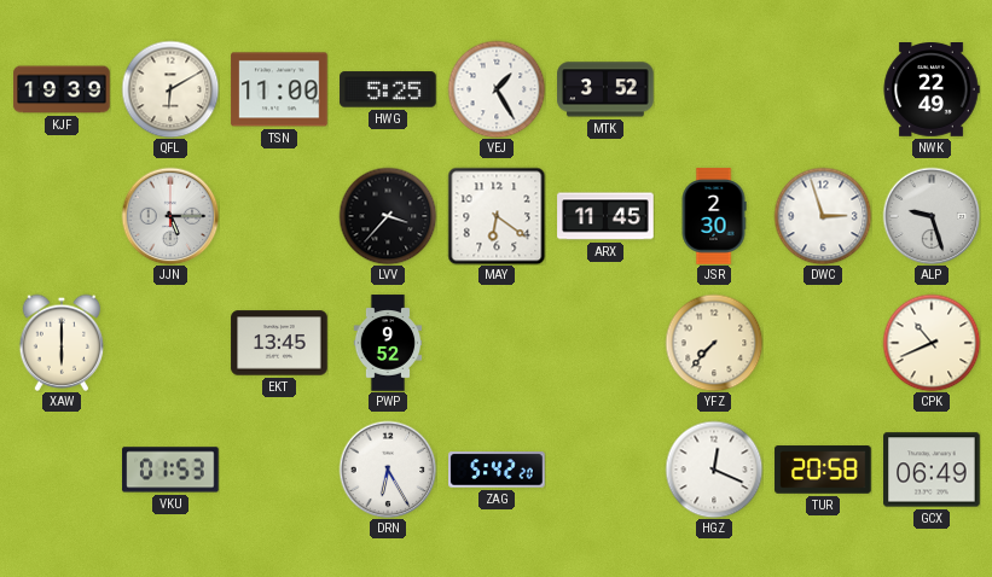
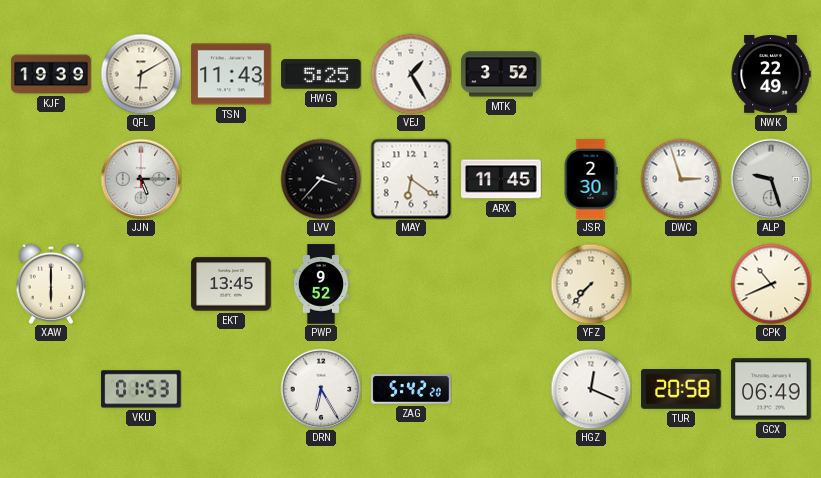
TSN: 11:00 -> 11:43 (231, 74)
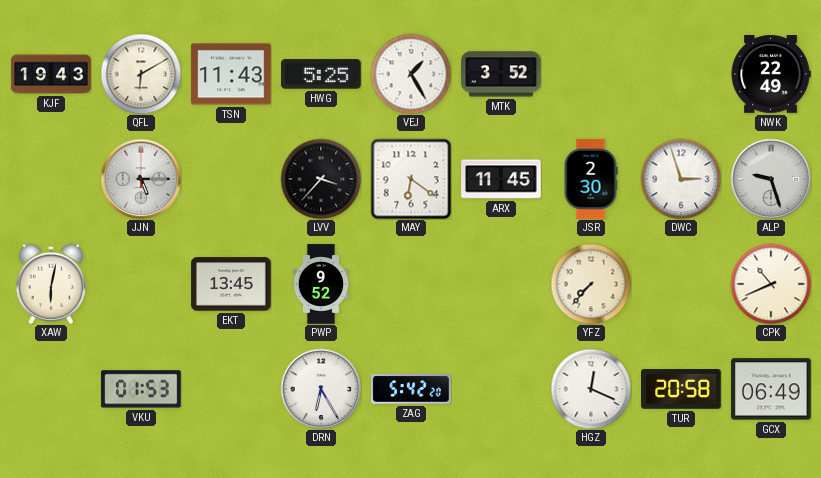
KJF: 19:39 -> 19:43 (51, 74)
XAW: 6:00 -> 6:02 (51, 284)
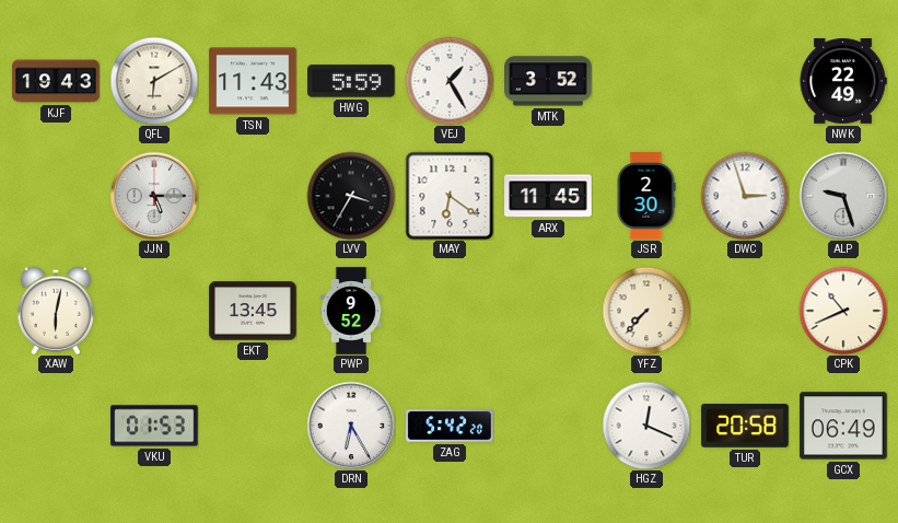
HWG: 5:25 -> 5:59 (351, 81)
LVV: 3:37 -> 3:35 (351, 196)
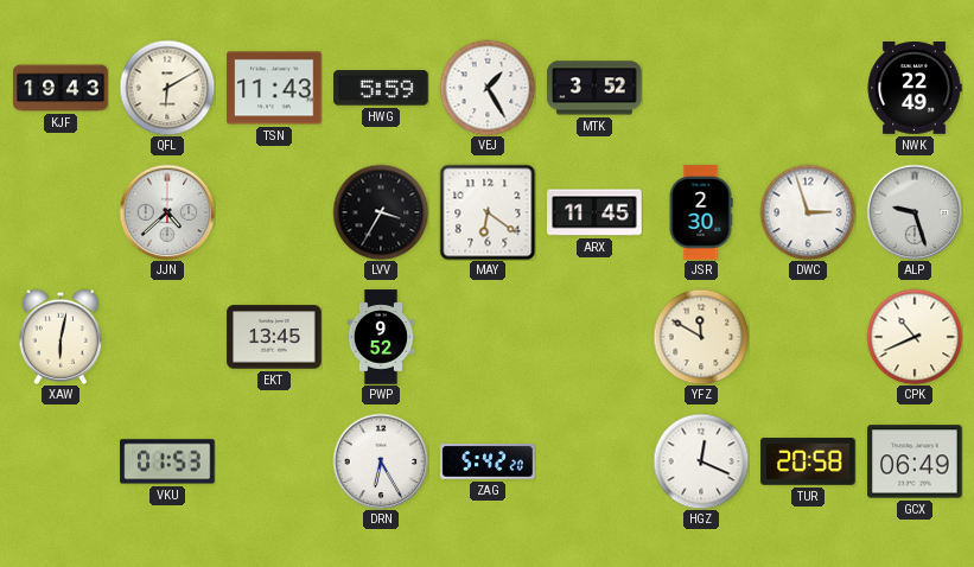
JJN: 5:15 -> 4:38 (167, 212)
YFZ: 7:37 -> 11:50 (701, 337)
